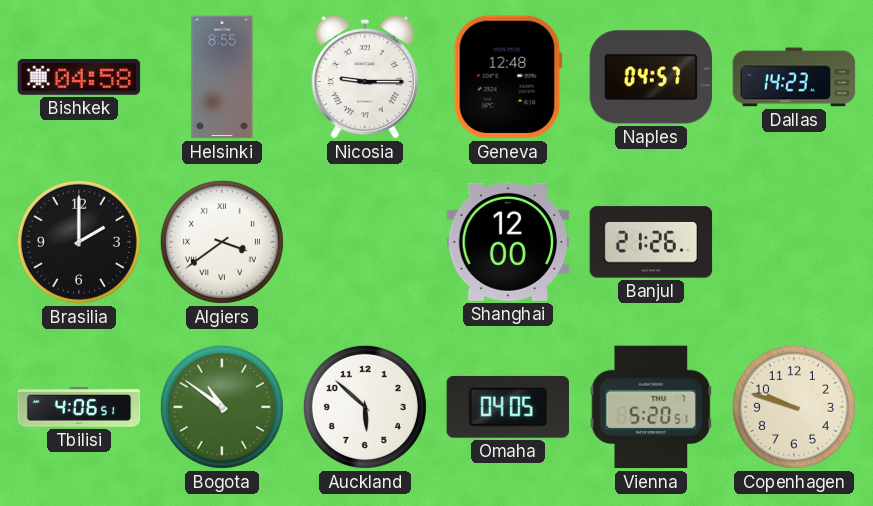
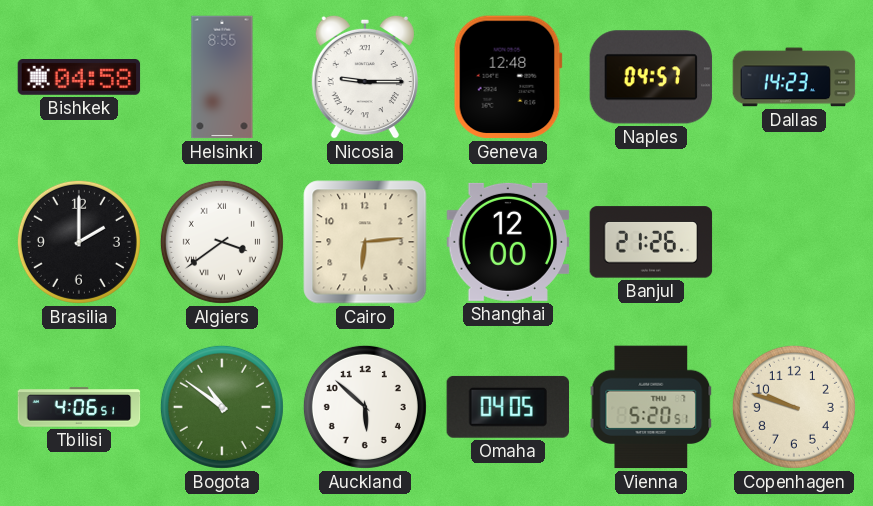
Cairo: none -> 6:14 (365, 242)
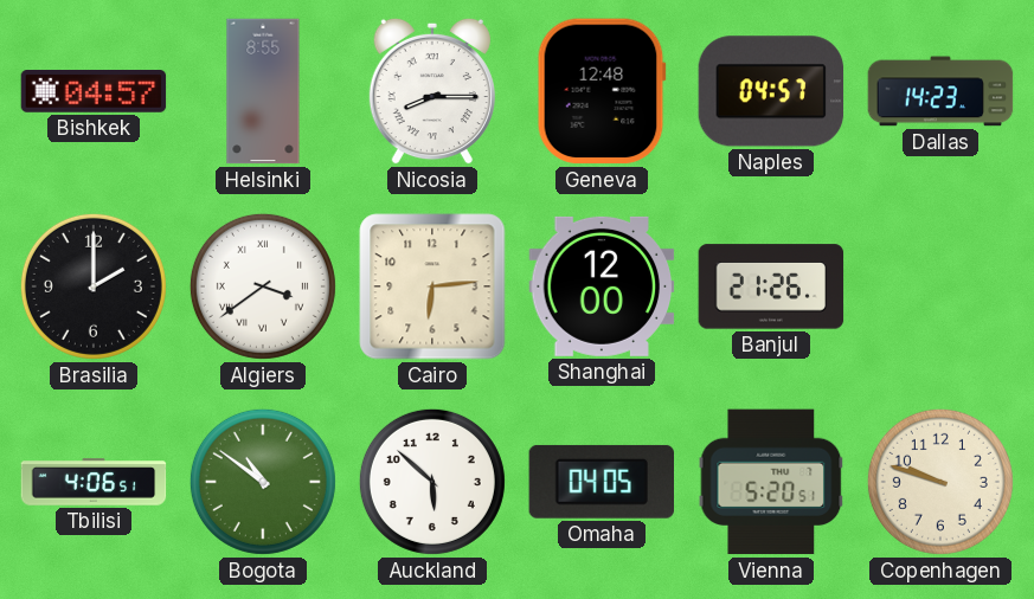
Bishkek: 04:58 -> 04:57 (94, 92)
Nicosia: 9:15 -> 8:15 (432, 91)
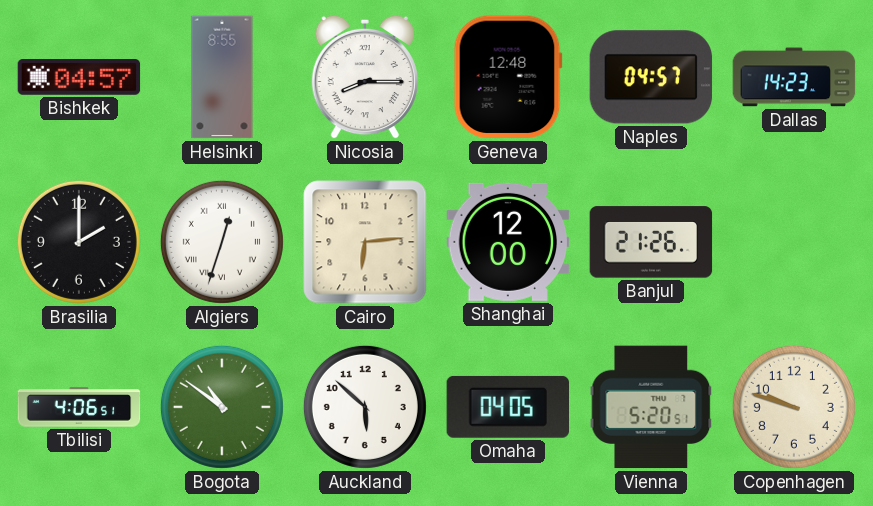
Algiers: 3:39 -> 12:33 (222, 242)
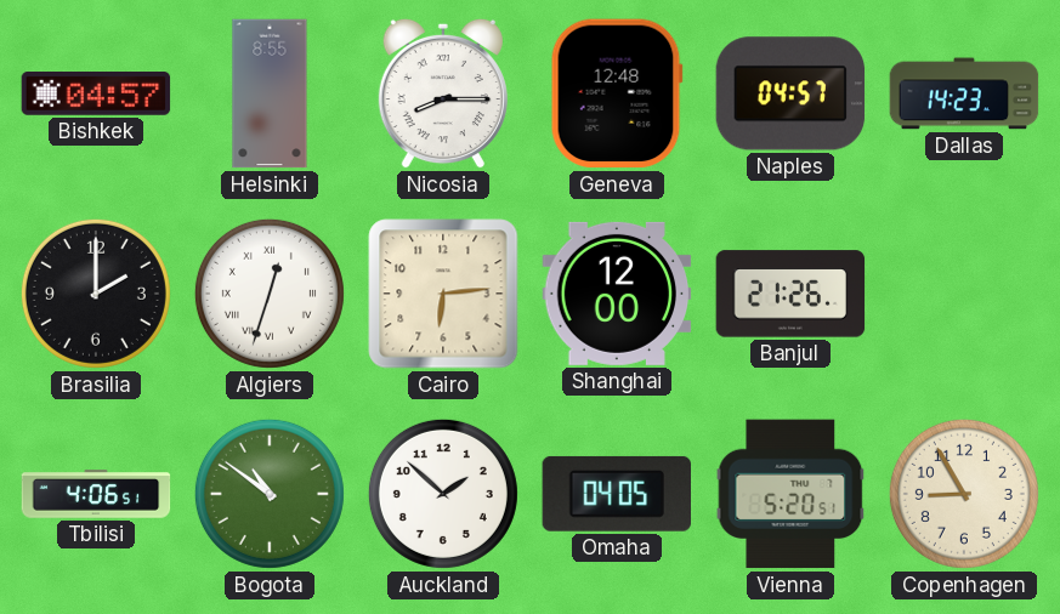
Auckland: 5:52 -> 1:52 (443, 494)
Copenhagen: 9:48 -> 8:55 (964, 494)
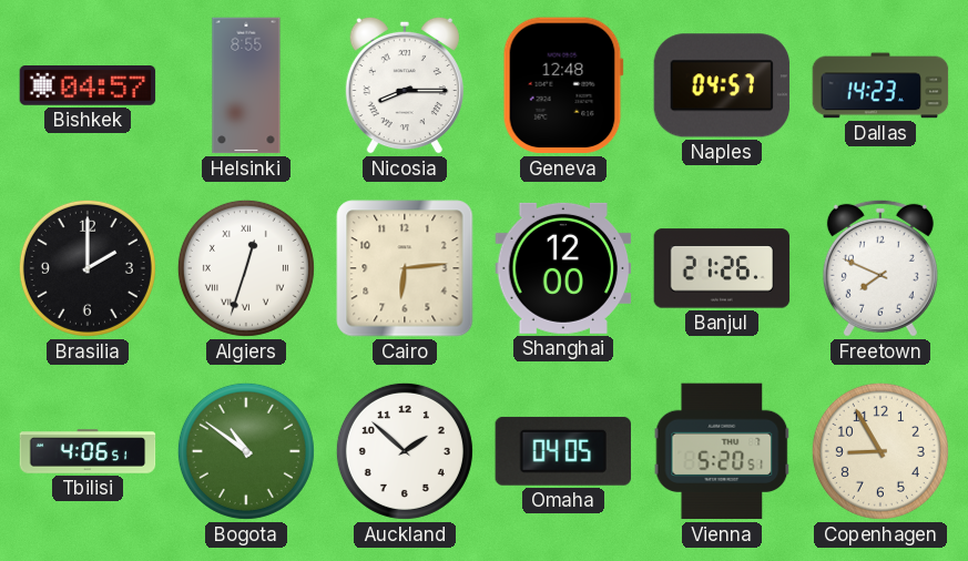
Freetown: none -> 7:49 (880, 268)
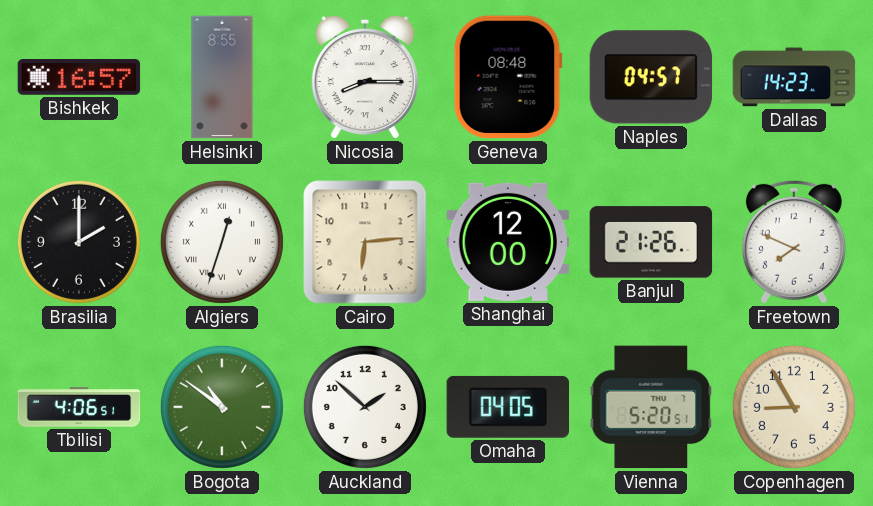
Bishkek: 04:57 -> 16:57 (79, 78)
Geneva: 12:48 -> 08:48 (508, 77)
